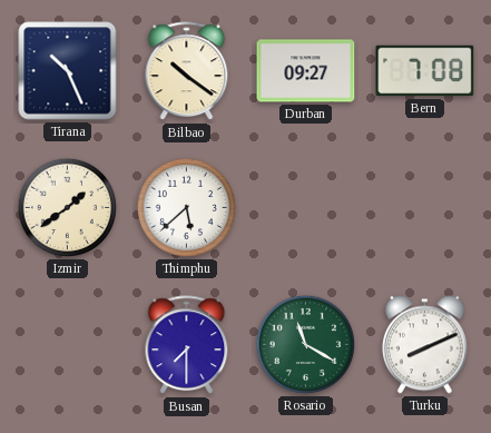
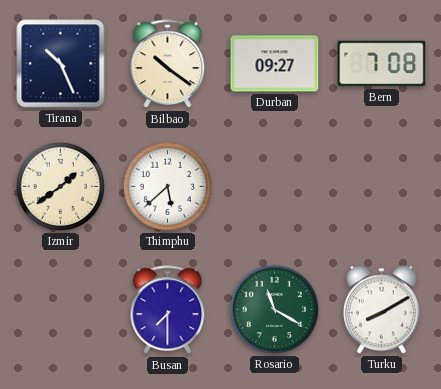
Turku: 8:11 -> 8:10 (381, 310)
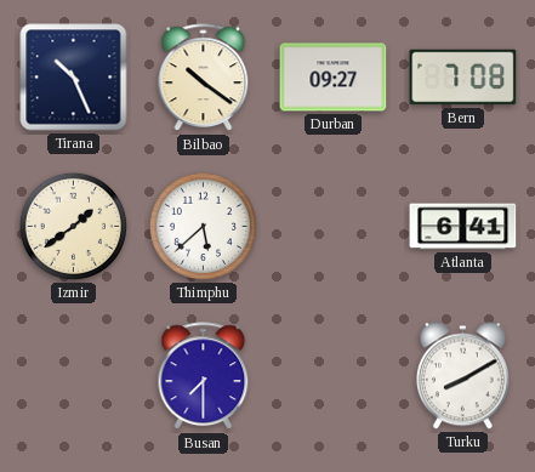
Atlanta: none -> 6:41 (463, 227)
Rosario: 11:20 -> none (274, 309)
